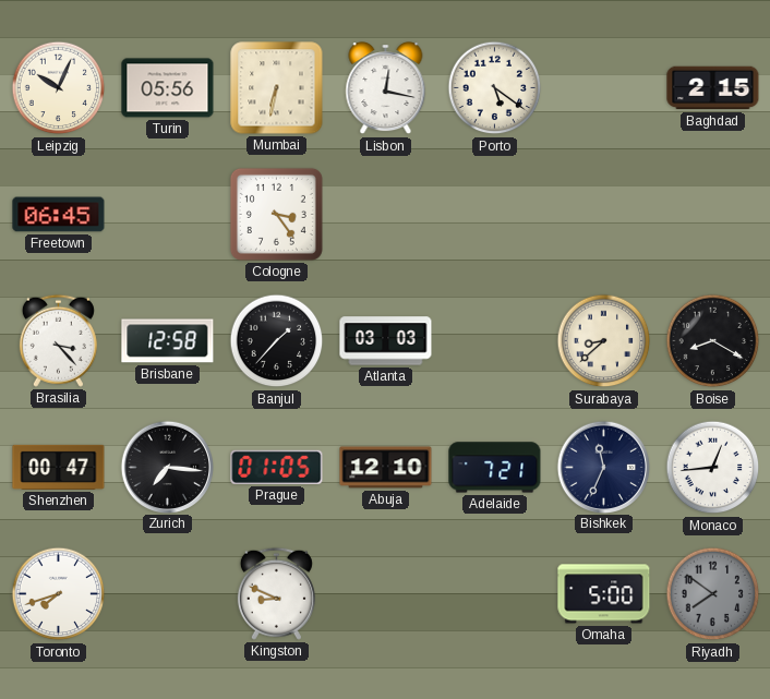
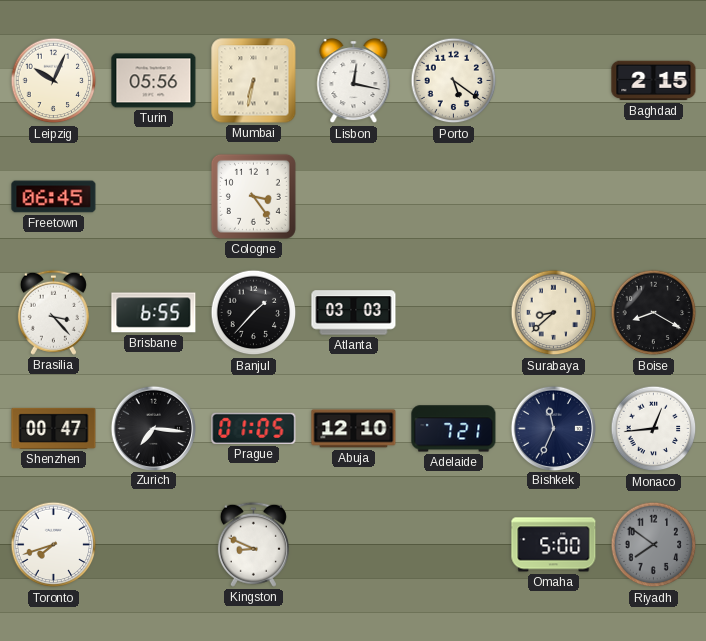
Brisbane: 12:58 -> 6:55 (154, 313)
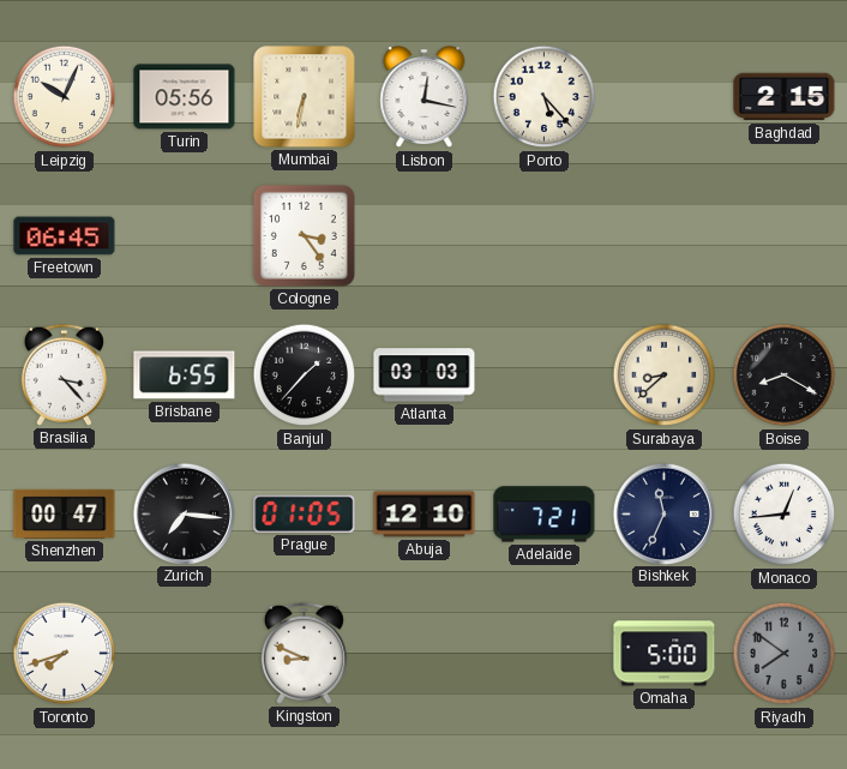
Porto: 5:21 -> 5:23 (545, 97)
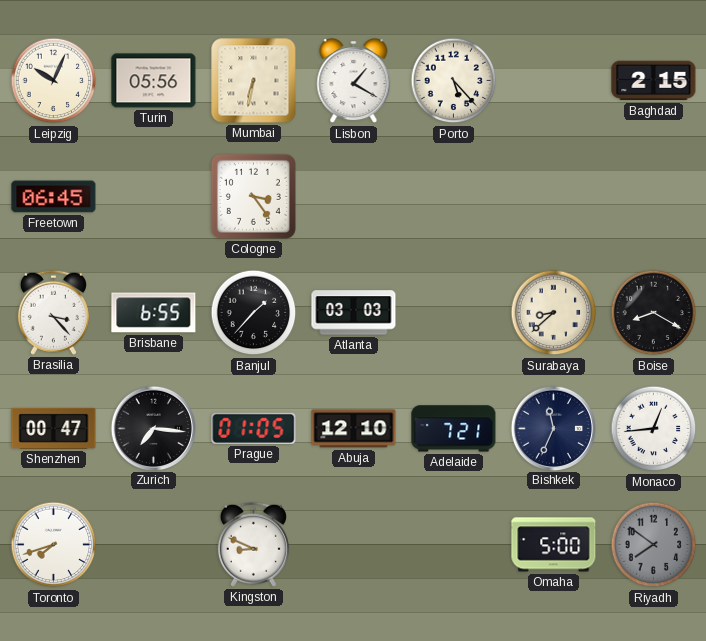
Lisbon: 12:17 -> 1:20 (354, 81)
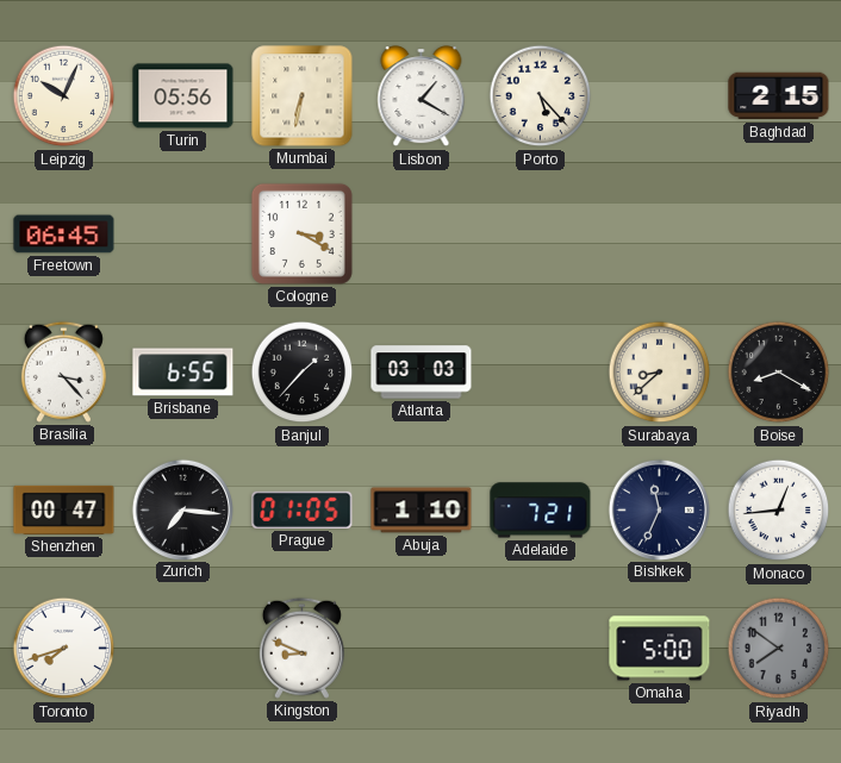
Cologne: 3:24 -> 3:20 (301, 233)
Abuja: 12:10 -> 1:10 (422, 511)
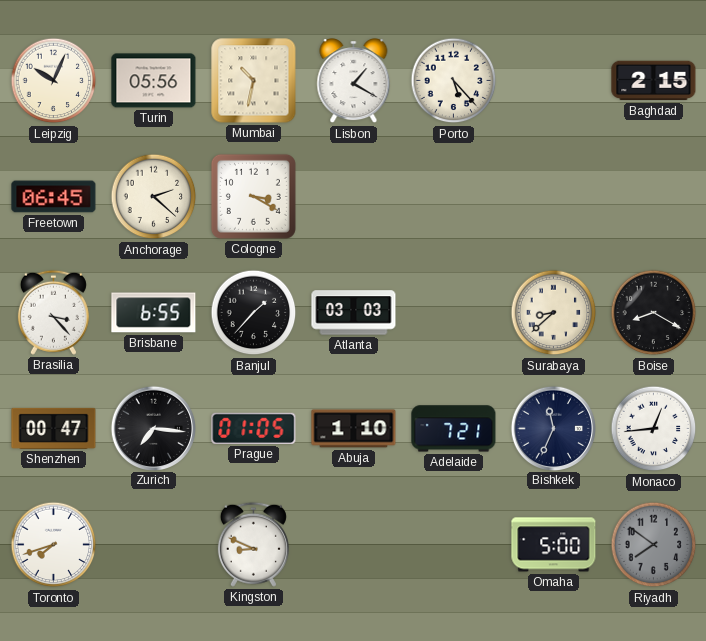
Mumbai: 6:32 -> 10:32 (254, 81)
Anchorage: none -> 2:22 (154, 197)
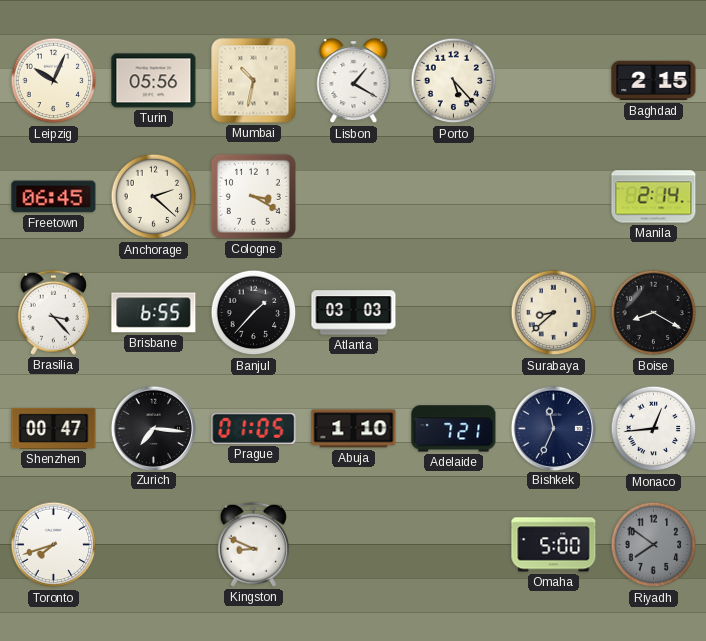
Manila: none -> 2:14 (654, 197)
